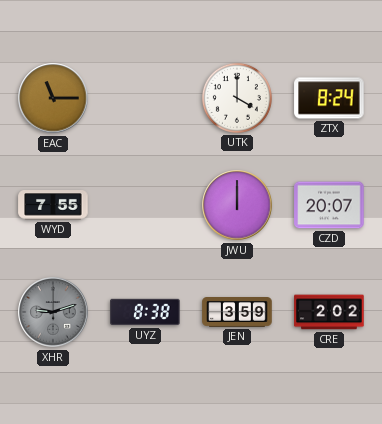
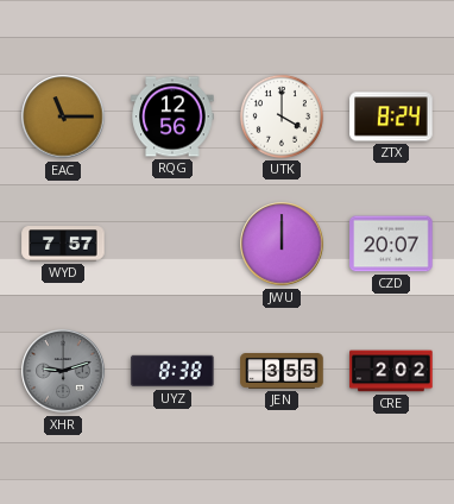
RQG: none -> 12:56 (172, 116)
WYD: 7:55 -> 7:57 (63, 244)
JEN: 3:59 -> 3:55 (282, 372)
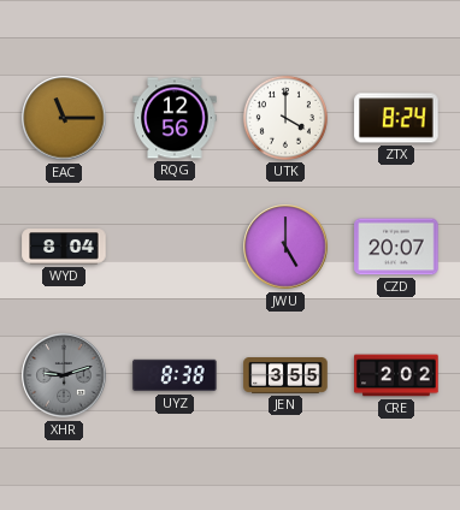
WYD: 7:57 -> 8:04 (64, 247)
JWU: 12:00 -> 5:00 (285, 247)
